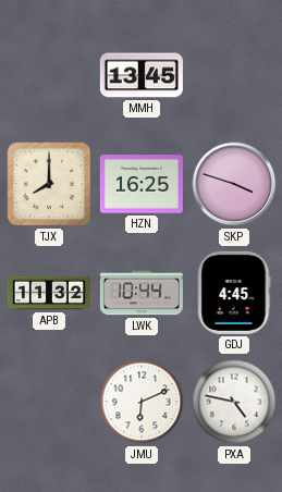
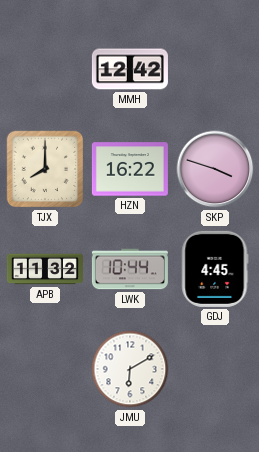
MMH: 13:45 -> 12:42 (130, 69)
HZN: 16:25 -> 16:22 (130, 169)
JMU: 6:11 -> 6:10 (130, 369)
PXA: 4:47 -> none (234, 402)
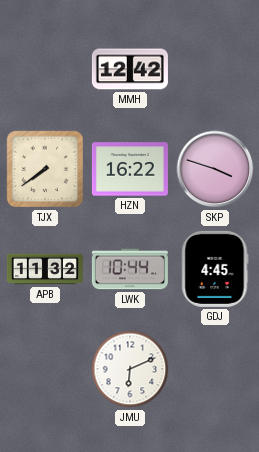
TJX: 8:00 -> 7:39 (45, 169)
JMU: 6:10 -> 6:11 (130, 369)
